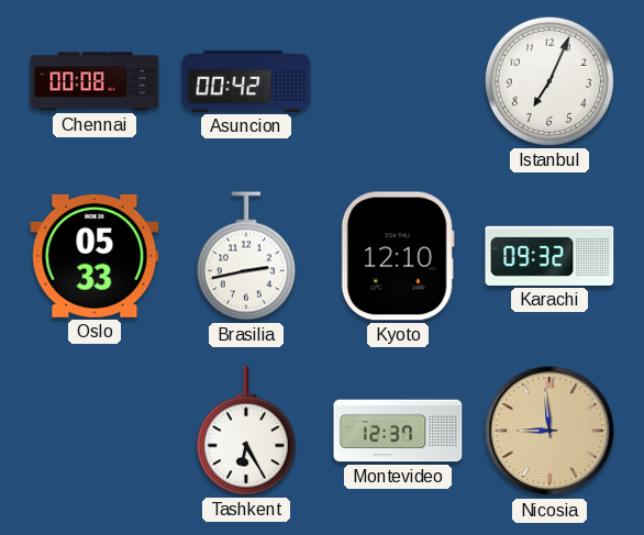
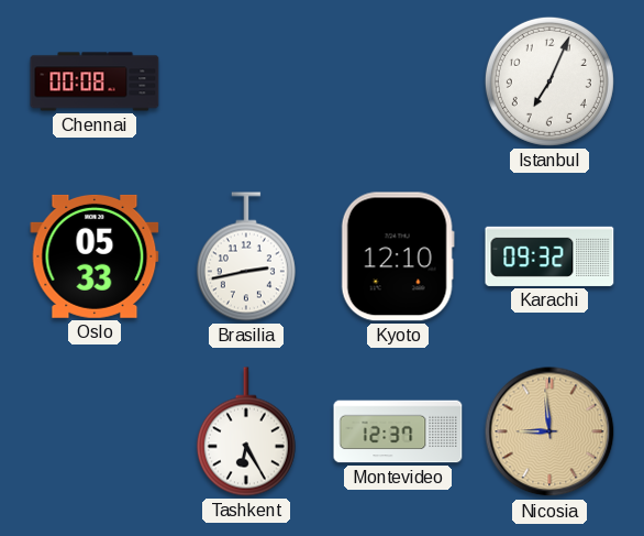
Asuncion: 00:42 -> none (246, 81)
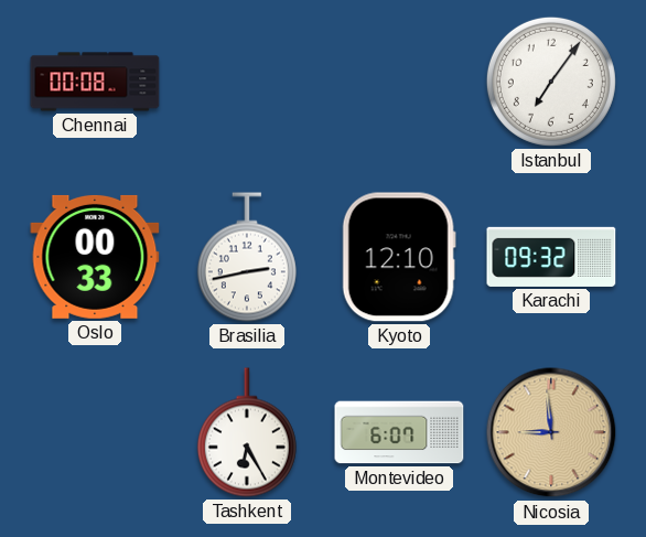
Istanbul: 7:04 -> 7:06 (551, 82)
Oslo: 05:33 -> 00:33 (95, 257)
Montevideo: 12:37 -> 6:07 (399, 432)
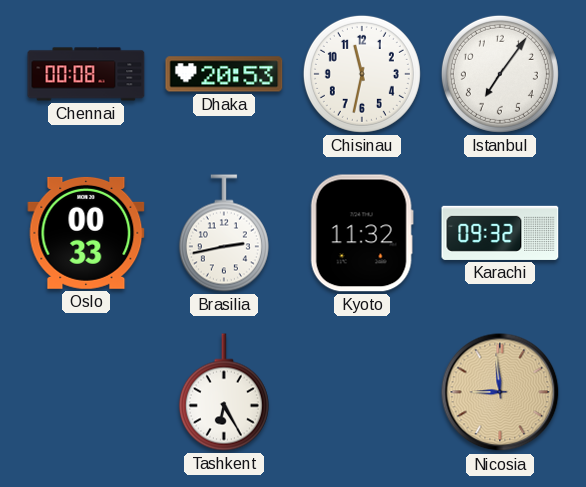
Dhaka: none -> 20:53 (224, 74)
Chisinau: none -> 11:32 (362, 74)
Kyoto: 12:10 -> 11:32 (362, 233)
Montevideo: 6:07 -> none (399, 432)
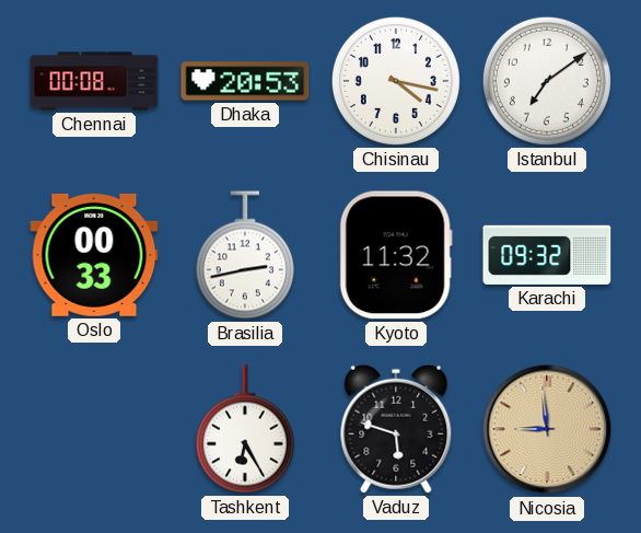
Chisinau: 11:32 -> 4:17 (396, 81)
Istanbul: 7:06 -> 7:09 (547, 81)
Vaduz: none -> 5:48 (396, 429)
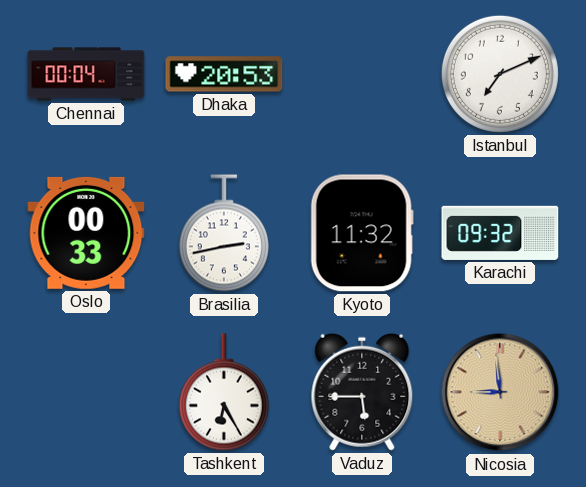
Chennai: 00:08 -> 00:04 (86, 74)
Chisinau: 4:17 -> none (396, 81)
Istanbul: 7:09 -> 7:11 (500, 74)
Vaduz: 5:48 -> 5:45 (362, 392)
